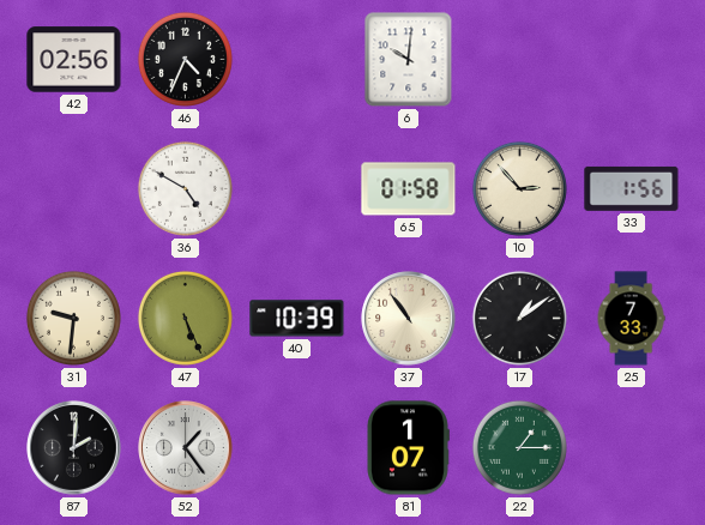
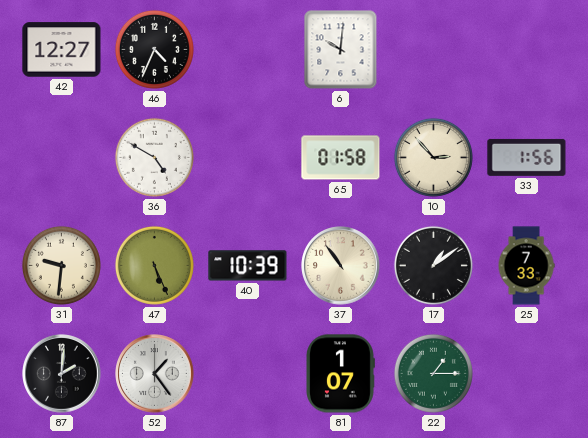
42: 02:56 -> 12:27 (62, 50)
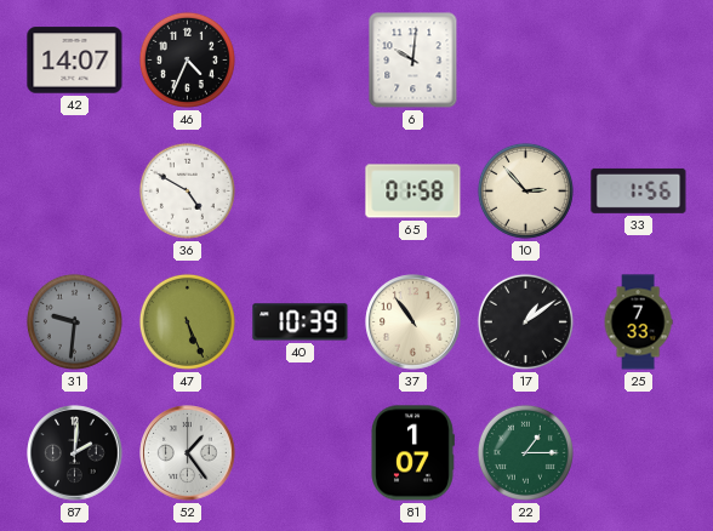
42: 12:27 -> 14:07 (75, 61)
31 dial: cream -> grey (74, 321)
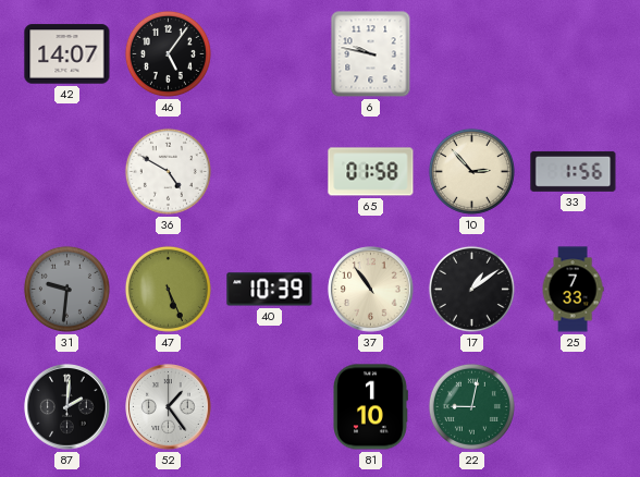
46: 4:34 -> 5:06 (168, 53)
6: 10:01 -> 9:47 (371, 54)
81: 1:07 -> 1:10 (371, 407)
22: 1:15 -> 9:02 (471, 406)
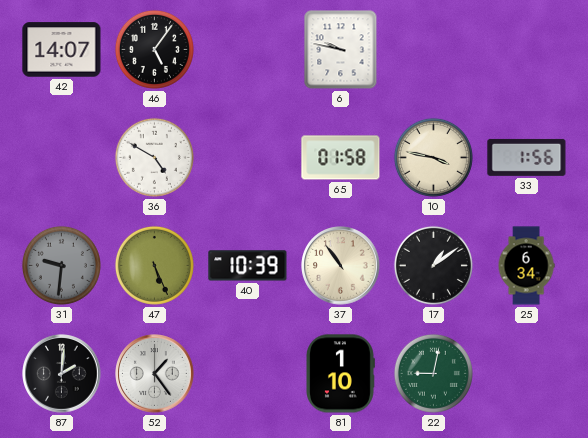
10: 2:53 -> 3:47 (433, 157)
25: 7:33 -> 6:34 (526, 266)
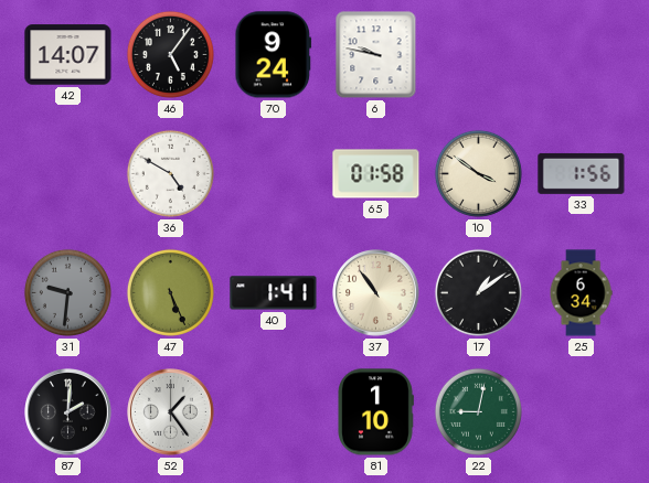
70: none -> 9:24 (274, 55)
10: 3:47 -> 3:51 (478, 173)
40: 10:39 -> 1:41 (274, 293)
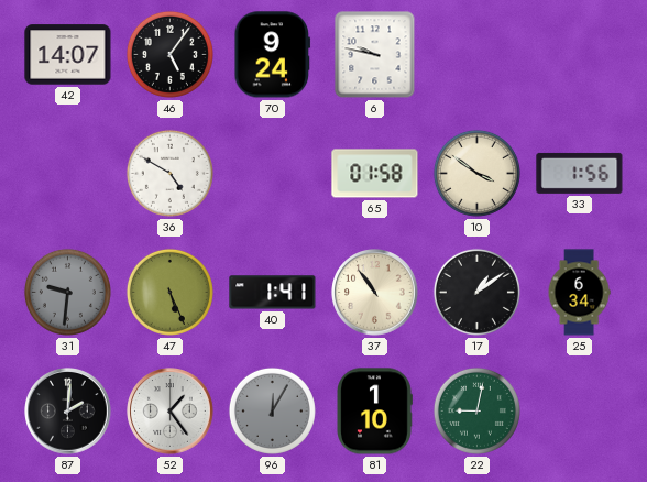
96: none -> 12:05 (272, 410)
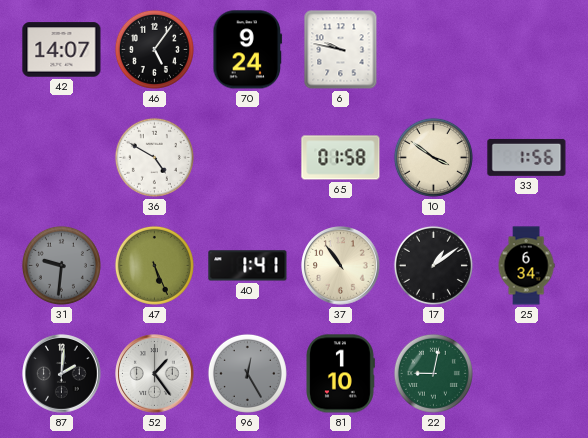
96: 12:05 -> 12:25 (247, 373)
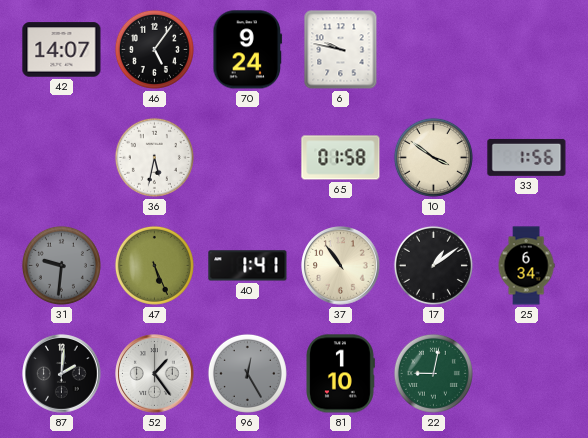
36: 4:50 -> 5:32 (154, 157)
